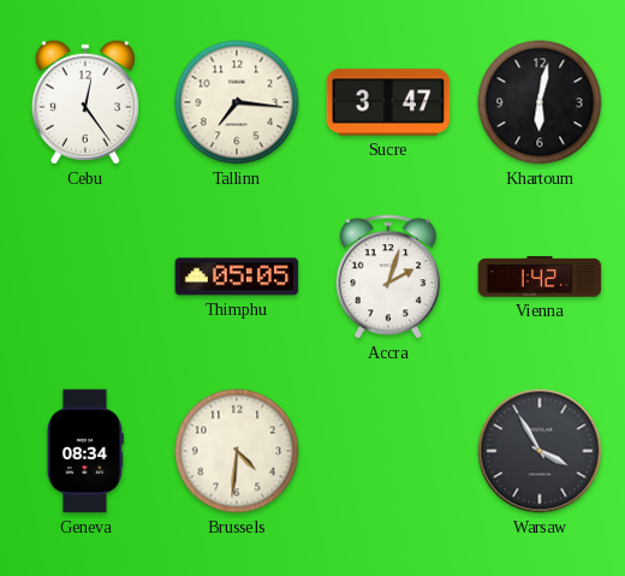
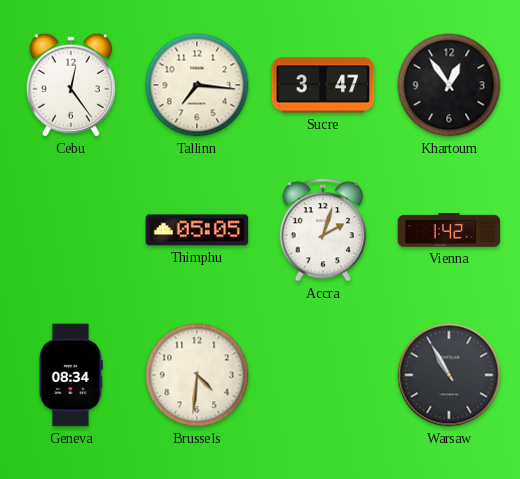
Khartoum: 6:02 -> 12:54 (449, 85)
Warsaw: 3:55 -> 10:55 (449, 375)
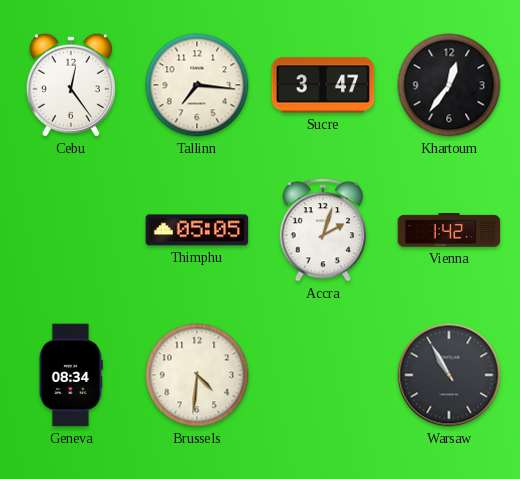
Khartoum: 12:54 -> 12:36 (449, 85)
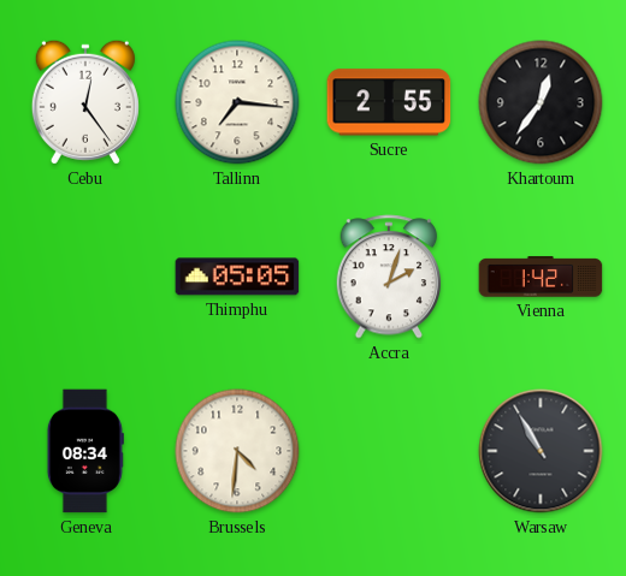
Sucre: 3:47 -> 2:55 (389, 102)
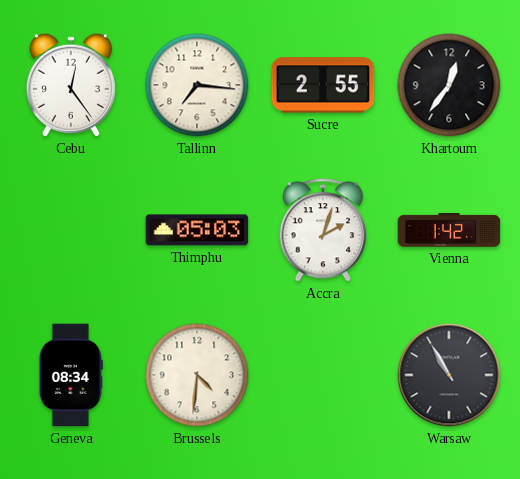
Thimphu: 05:05 -> 05:03 (197, 230)
